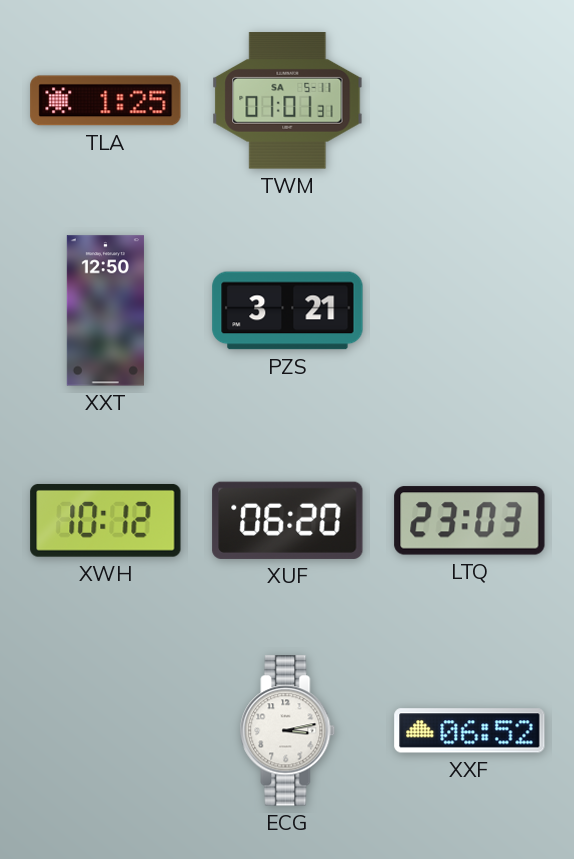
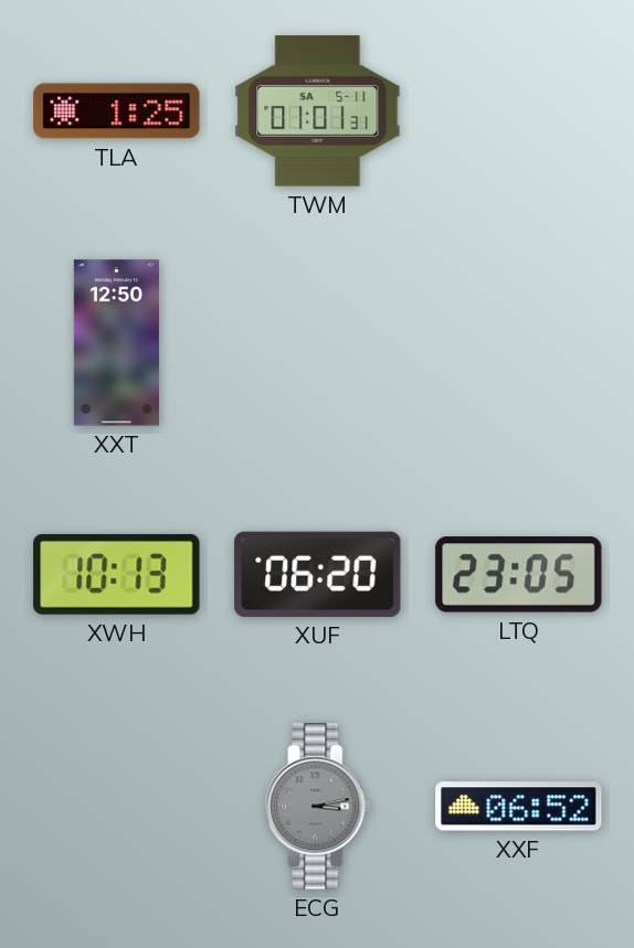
PZS: 3:21 -> none (288, 311)
XWH: 10:12 -> 10:13 (117, 575)
LTQ: 23:03 -> 23:05 (519, 575)
ECG dial: white -> grey (318, 807)
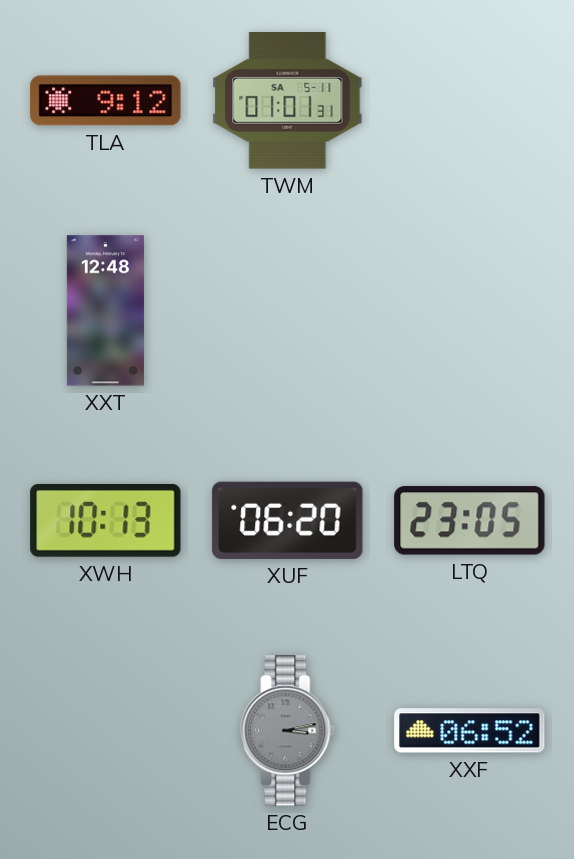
TLA: 1:25 -> 9:12 (106, 101)
XXT: 12:50 -> 12:48 (105, 311)
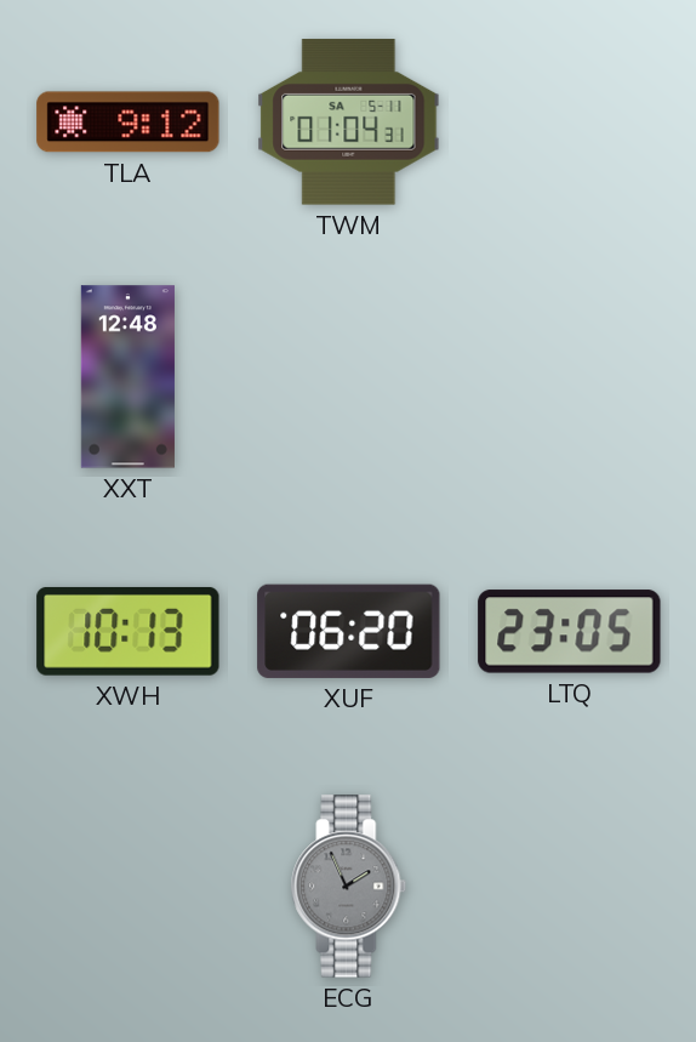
TWM: 01:01 -> 01:04 (349, 123)
ECG: 3:13 -> 1:56 (349, 887)
XXF: 06:52 -> none (470, 731)
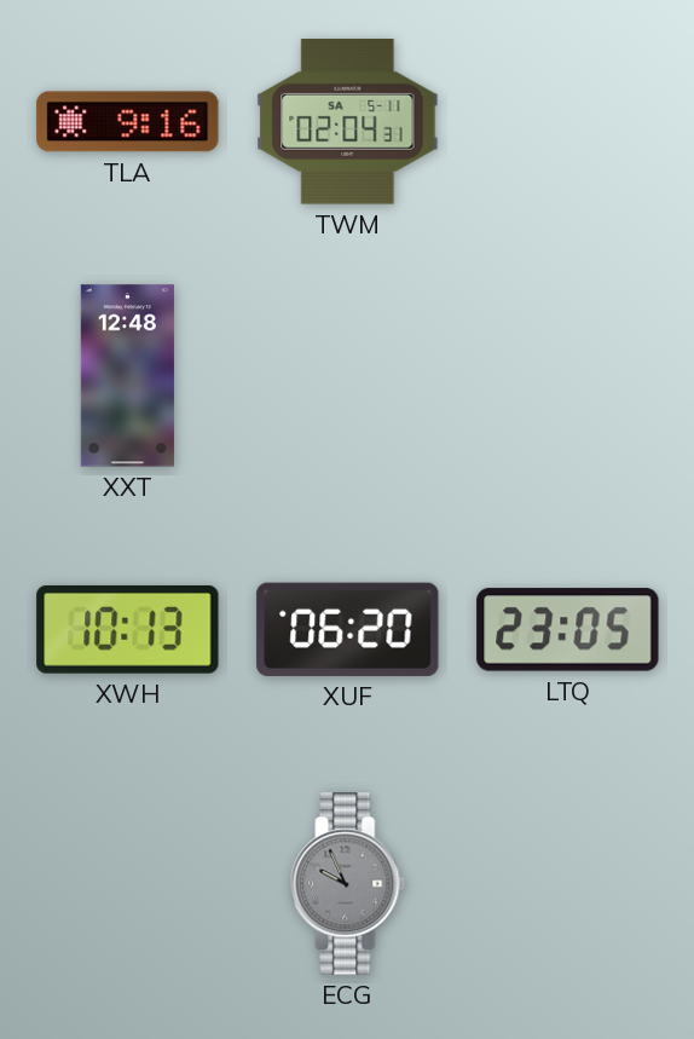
TLA: 9:12 -> 9:16 (128, 122)
TWM: 01:04 -> 02:04 (348, 122)
ECG: 1:56 -> 9:56 (348, 884)
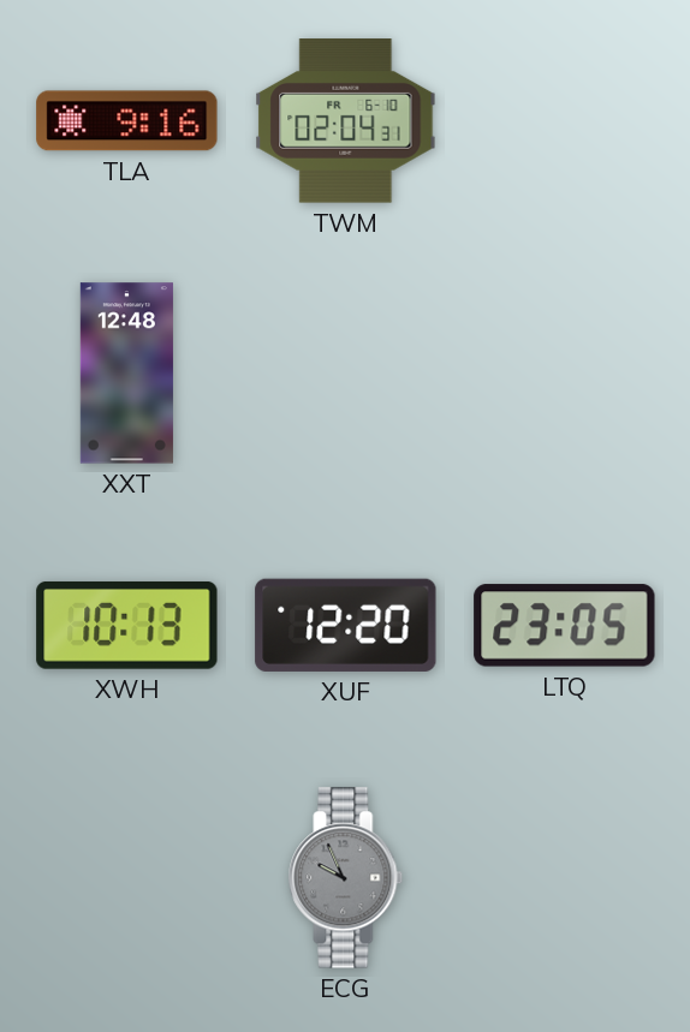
TWM date: SA 5-11 -> FR 6-10 (346, 121)
XUF: 06:20 -> 12:20 (346, 625)
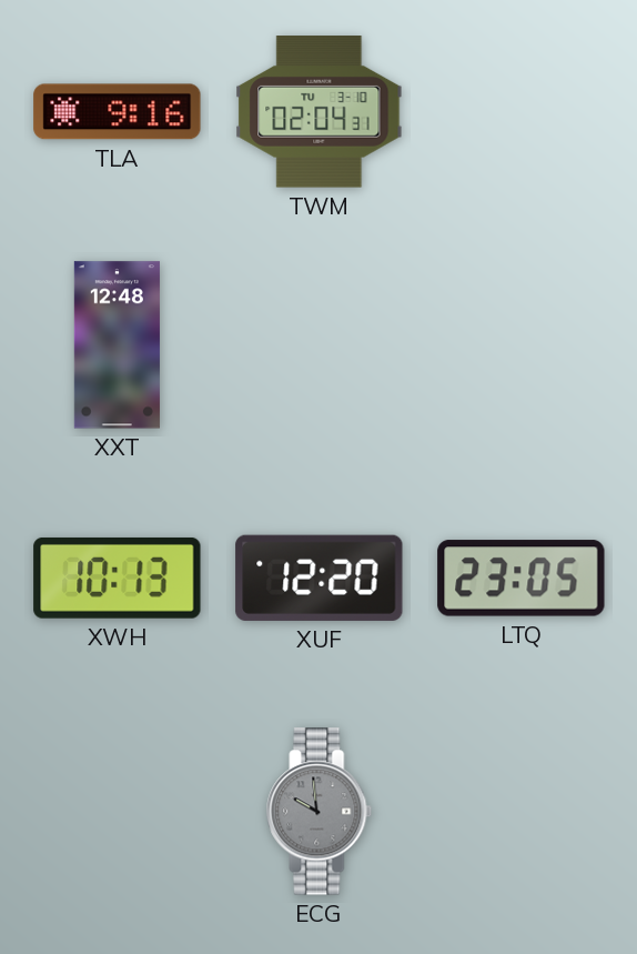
TWM date: FR 6-10 -> TU 3-10 (320, 112)
ECG: 9:56 -> 9:59 (320, 812)
